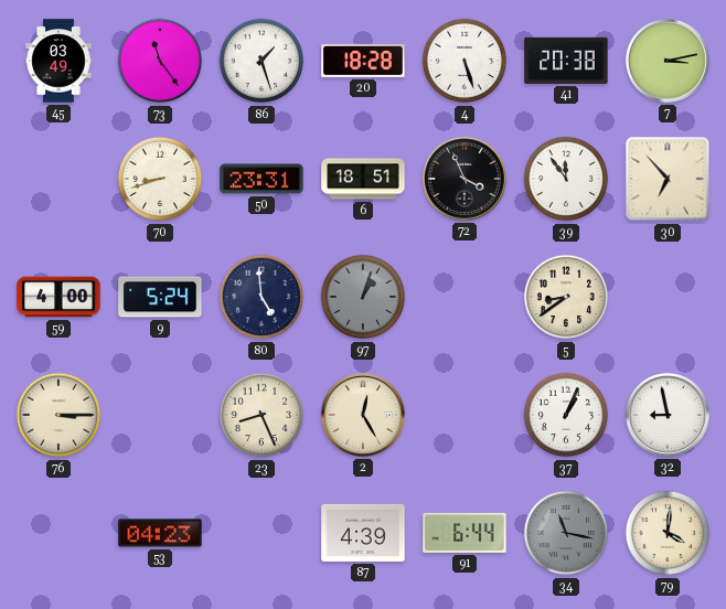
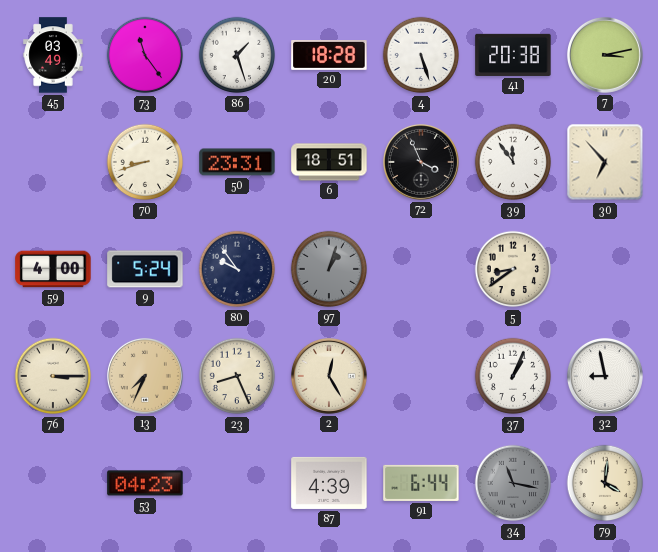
80: 4:59 -> 9:54 (237, 269)
13: none -> 7:34 (145, 376)
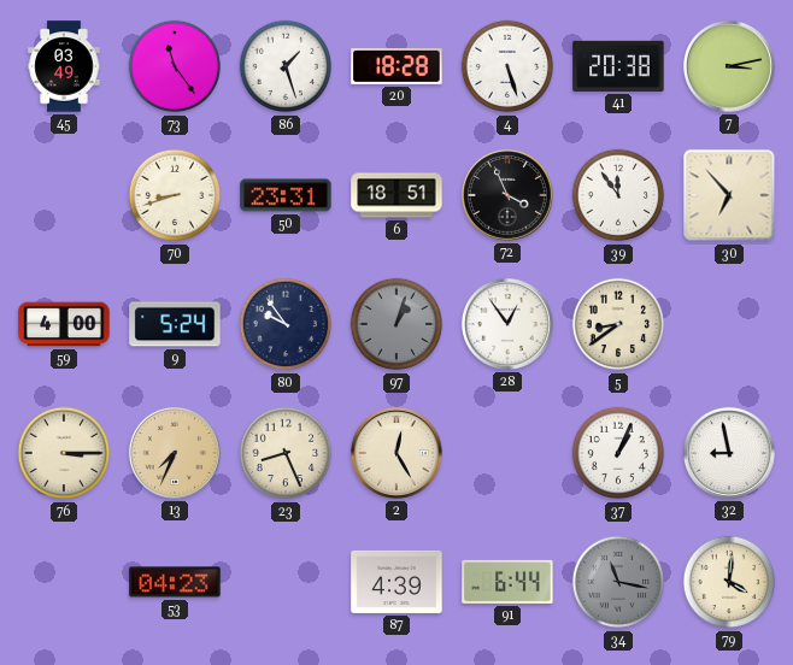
28: none -> 12:54 (507, 324)
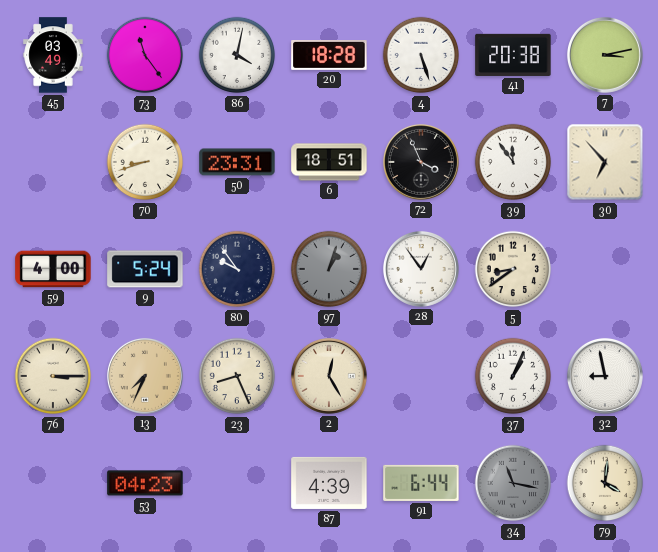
86: 1:27 -> 4:02 (237, 55)
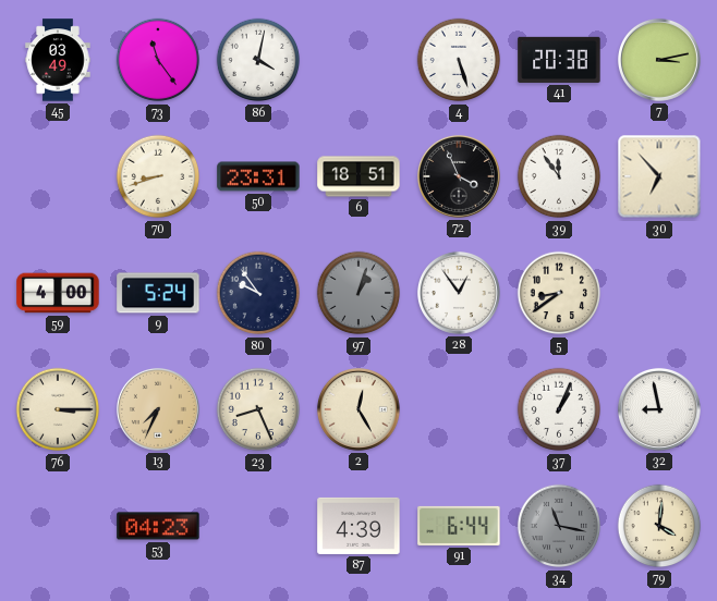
20: 18:28 -> none (329, 56)
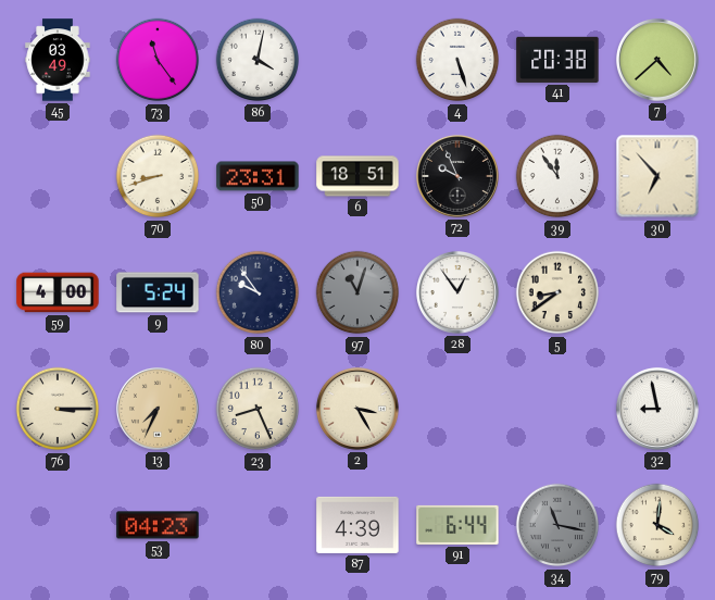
7: 3:13 -> 4:38 (657, 60)
72: 3:56 -> 9:56 (457, 176)
97: 1:03 -> 11:03 (357, 292)
2: 12:25 -> 3:25 (357, 409)
37: 1:04 -> none (559, 409)
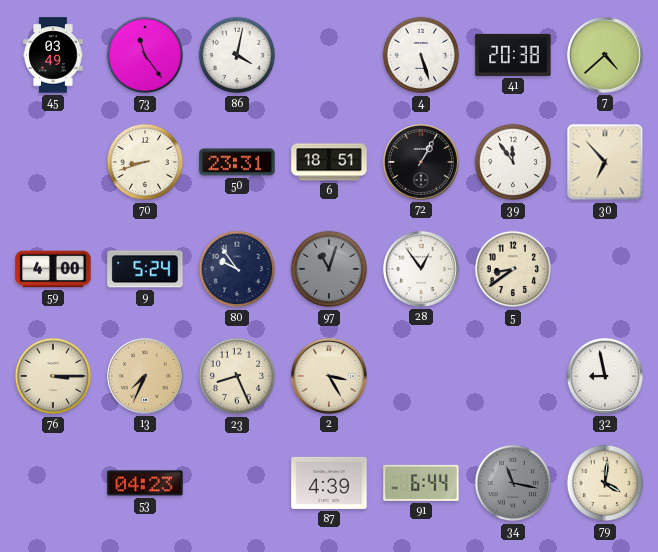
72: 9:56 -> 1:05 (421, 162)
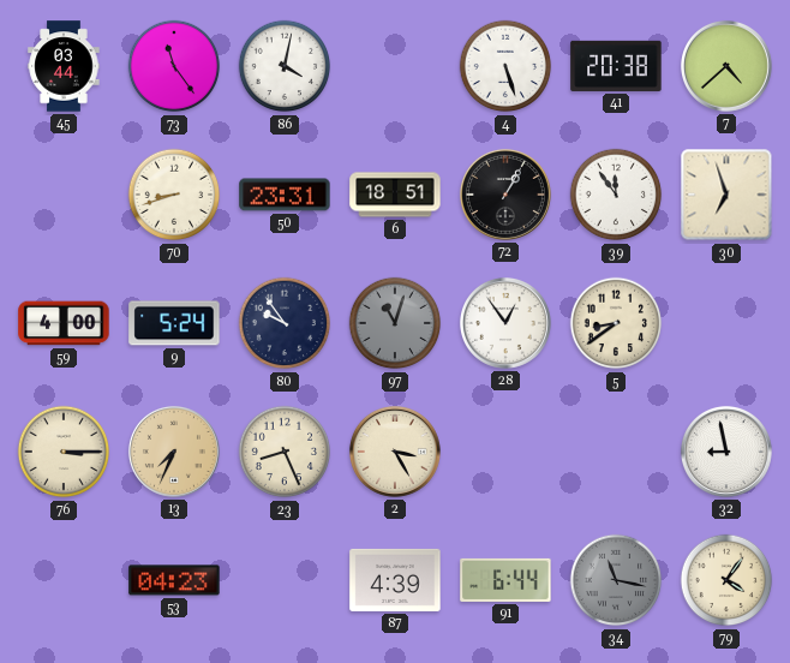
45: 03:49 -> 03:44 (64, 66)
30: 6:53 -> 6:57 (726, 195)
79: 4:01 -> 4:06 (726, 580)
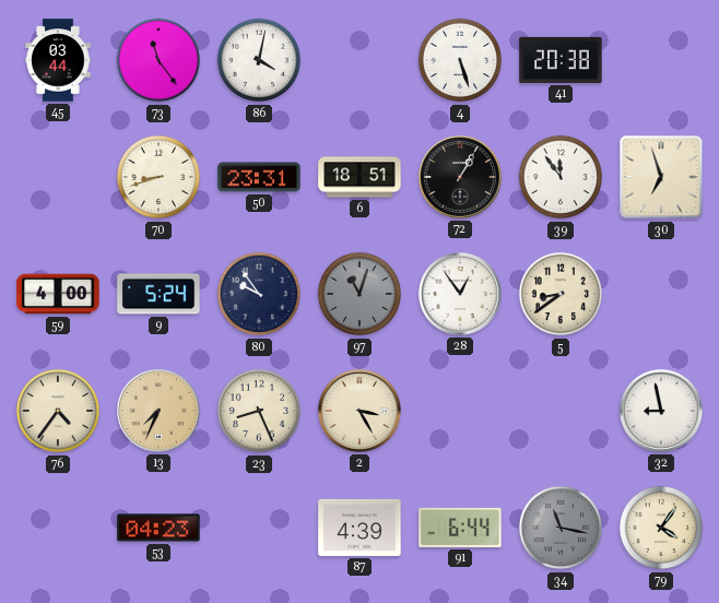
7: 4:38 -> none (726, 66)
76: 3:15 -> 4:36 (58, 411)
